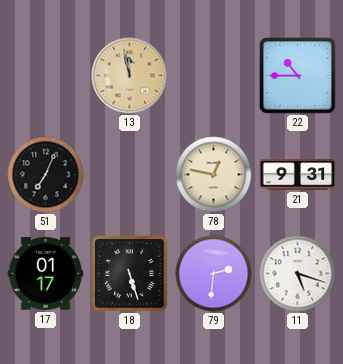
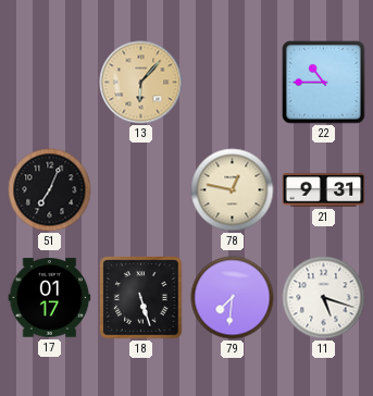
13: 11:58 -> 6:07 (141, 83)
79: 2:31 -> 7:31 (233, 298)
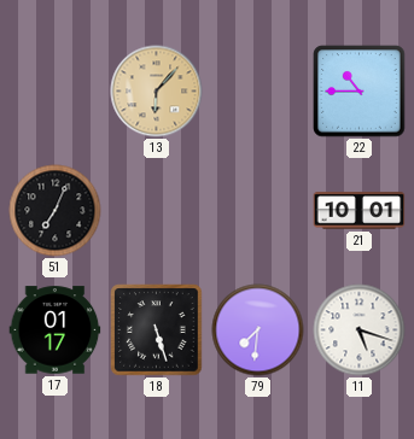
78: 12:47 -> none (233, 190)
21: 9:31 -> 10:01 (360, 211)
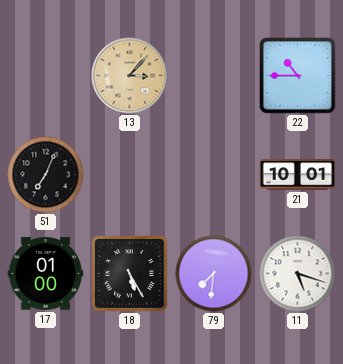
13: 6:07 -> 3:07 (130, 76)
17: 01:17 -> 01:00 (46, 274)
18: 5:27 -> 5:25 (130, 274)
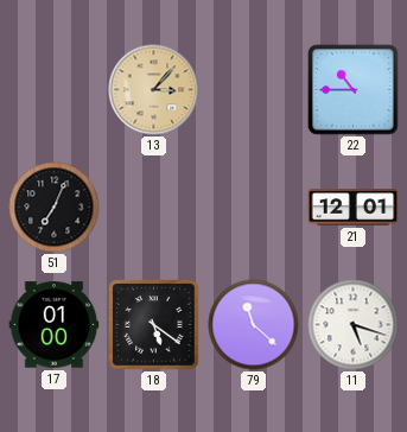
21: 10:01 -> 12:01 (354, 208)
18: 5:25 -> 5:21 (154, 325)
79: 7:31 -> 11:22 (254, 325)
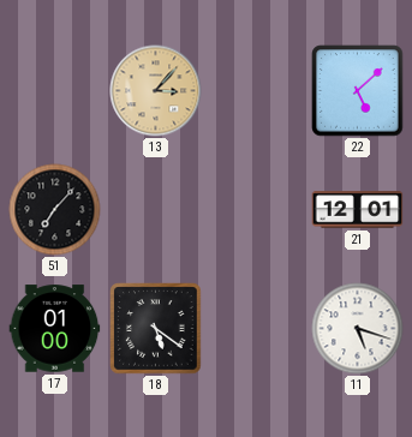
22: 10:45 -> 5:08 (358, 91)
51: 7:04 -> 7:07 (55, 210)
79: 11:22 -> none (254, 325)
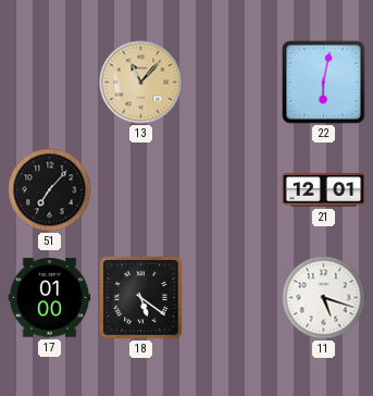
13: 3:07 -> 11:07 (141, 83)
22: 5:08 -> 6:02 (324, 83)
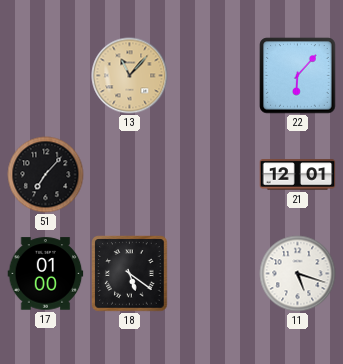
22: 6:02 -> 6:07 (298, 76)
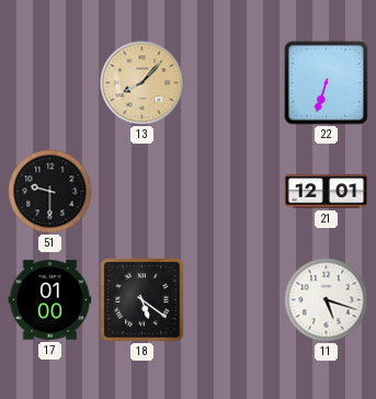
13: 11:07 -> 8:07 (143, 83)
22: 6:07 -> 6:33 (327, 83)
51: 7:07 -> 9:30 (50, 192)
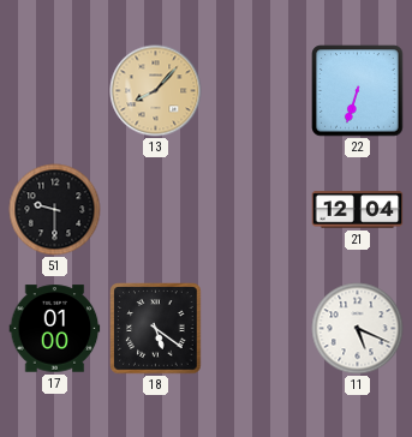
21: 12:01 -> 12:04 (358, 210)
11: 5:18 -> 5:19 (358, 329)
